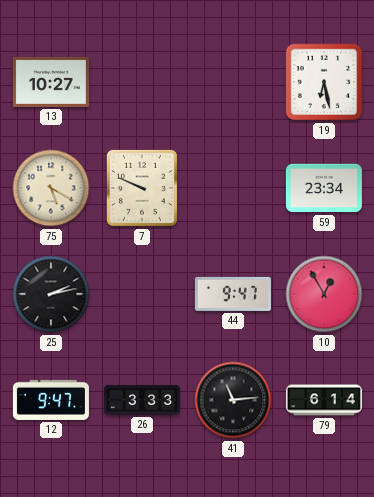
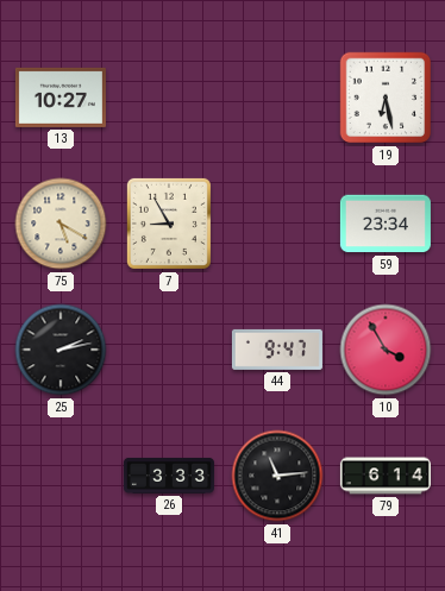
7: 9:49 -> 8:55 (169, 224)
10: 12:55 -> 3:55 (386, 350)
12: 9:47 -> none (51, 400)
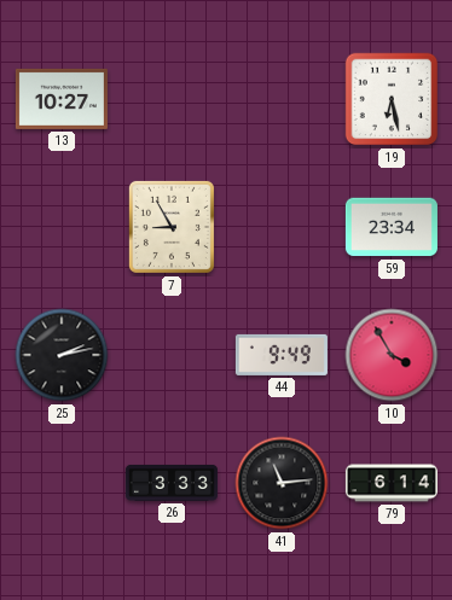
75: 5:20 -> none (61, 224)
44: 9:47 -> 9:49 (282, 355)
